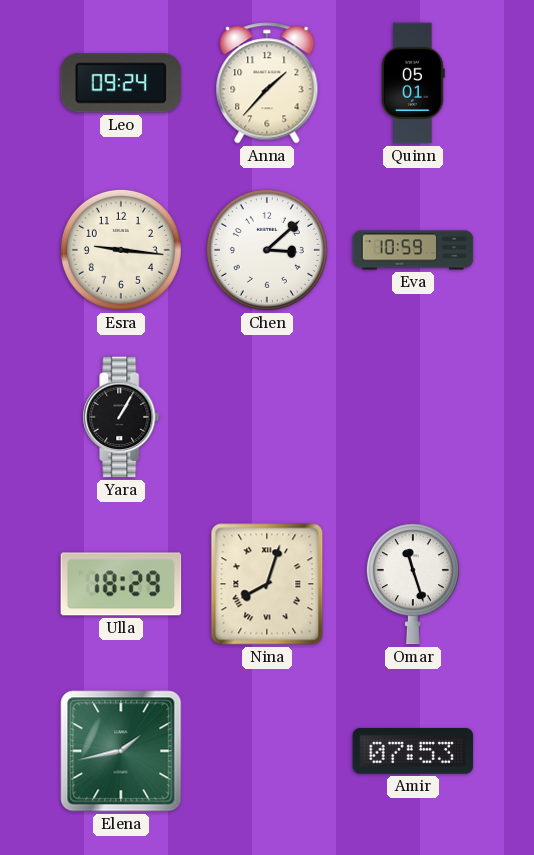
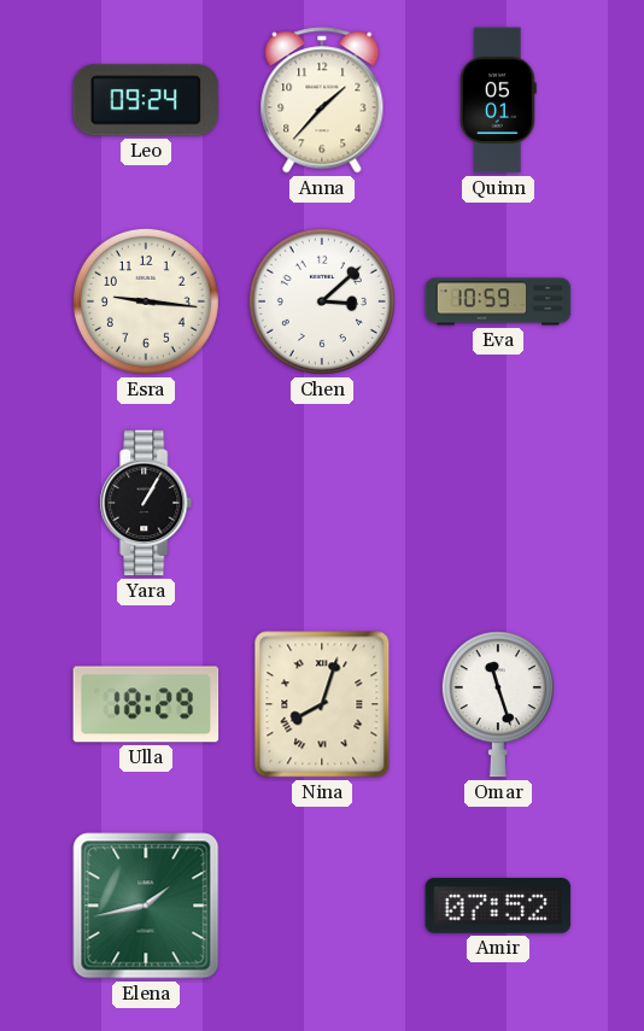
Amir: 07:53 -> 07:52 (498, 906)
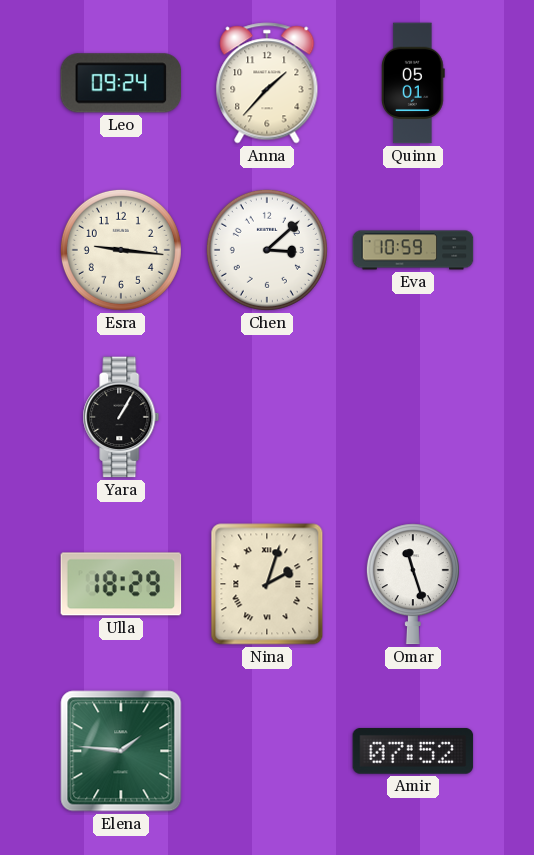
Nina: 8:03 -> 2:03 (267, 584)
Elena: 1:43 -> 1:46 (121, 751)
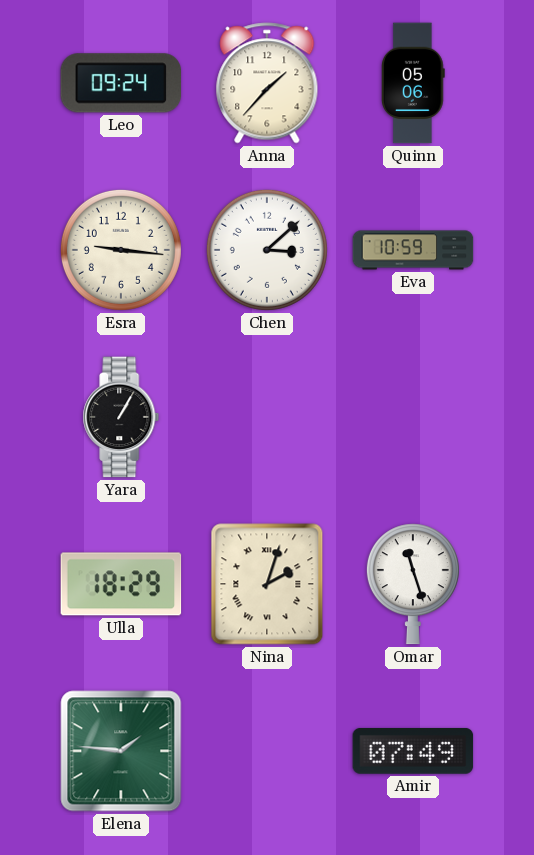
Quinn: 05:01 -> 05:06 (413, 83)
Amir: 07:52 -> 07:49 (413, 751)
